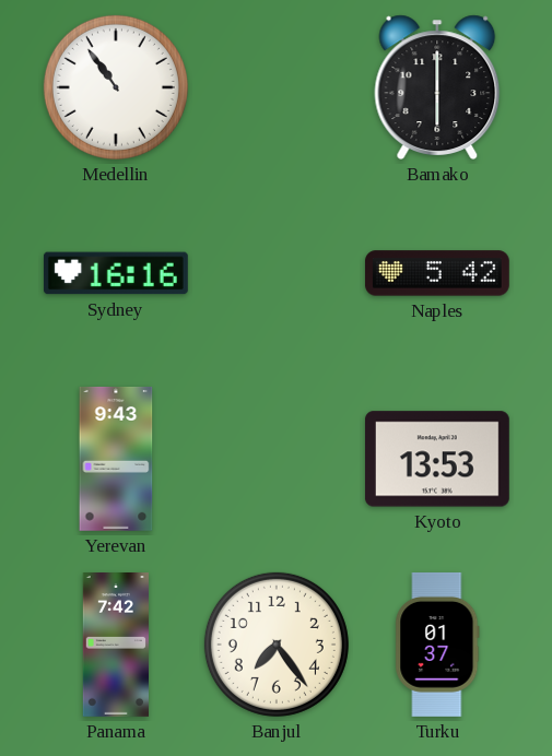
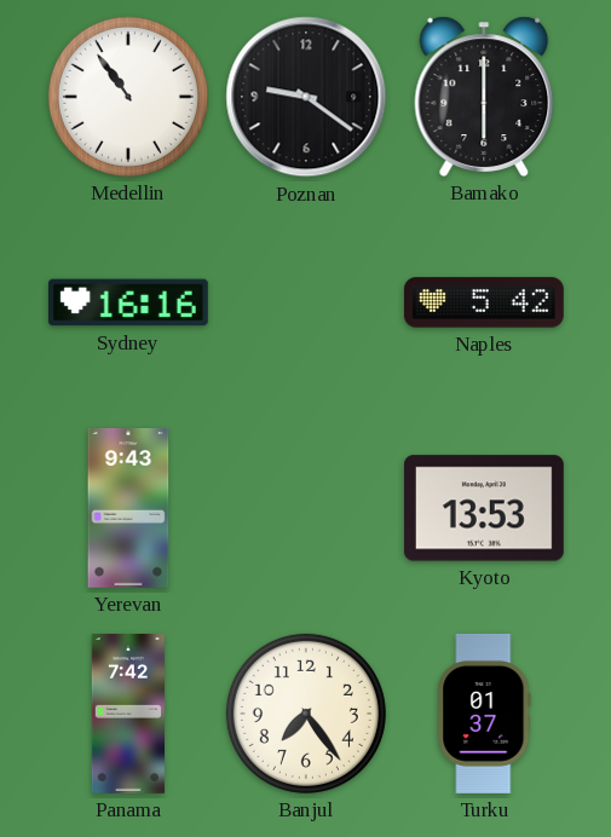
Poznan: none -> 9:21 (306, 97)
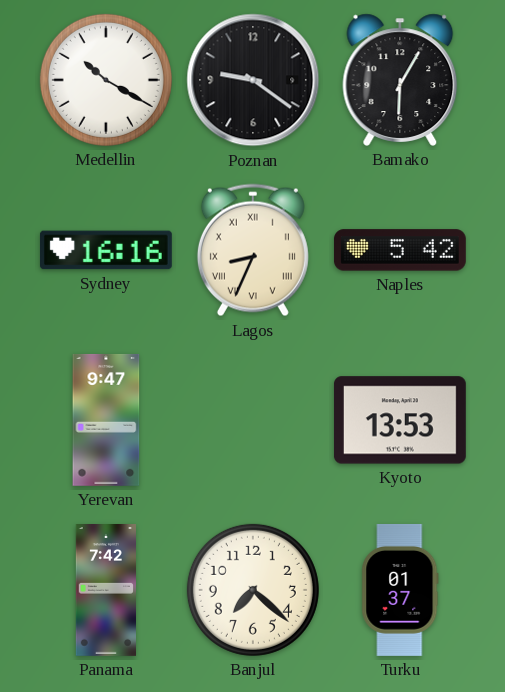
Medellin: 10:54 -> 10:20 (106, 80)
Bamako: 6:00 -> 6:05 (400, 80)
Lagos: none -> 8:34 (253, 250)
Yerevan: 9:43 -> 9:47 (106, 420)
Banjul: 7:24 -> 7:22 (253, 590)
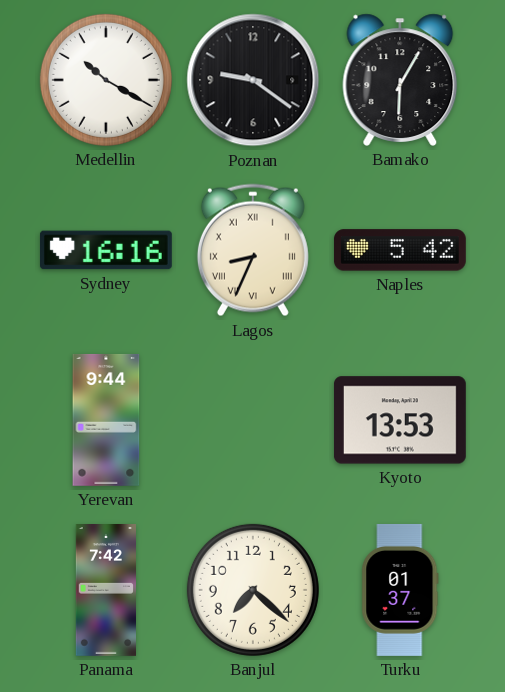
Yerevan: 9:47 -> 9:44 (106, 420)
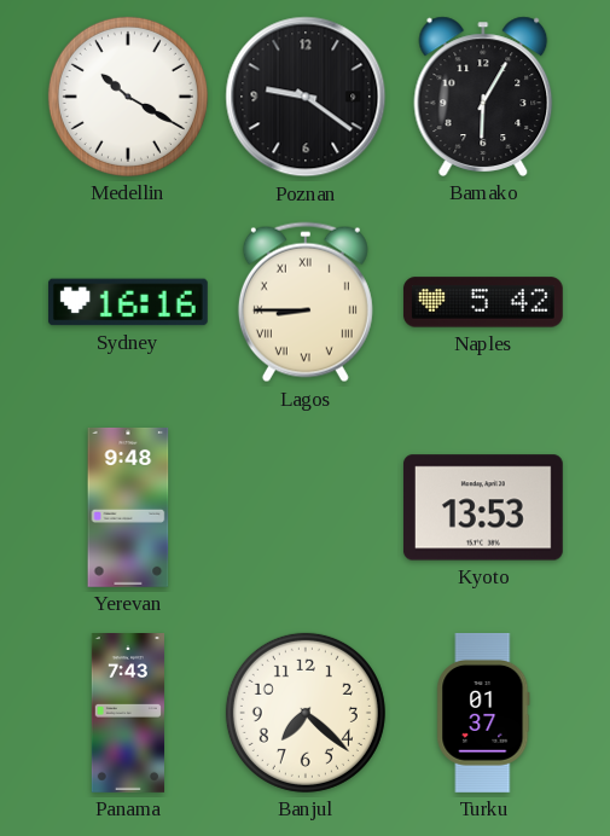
Lagos: 8:34 -> 8:45 (306, 302)
Yerevan: 9:44 -> 9:48 (128, 507)
Panama: 7:42 -> 7:43 (127, 714)
